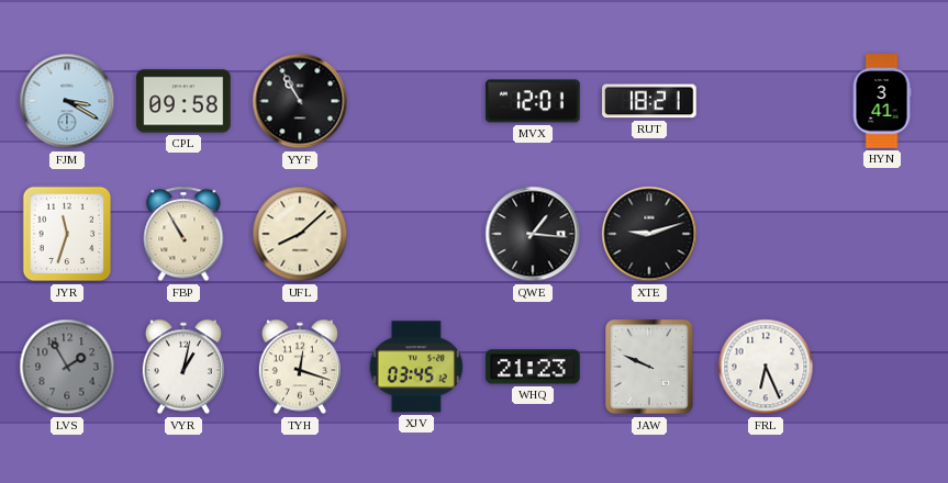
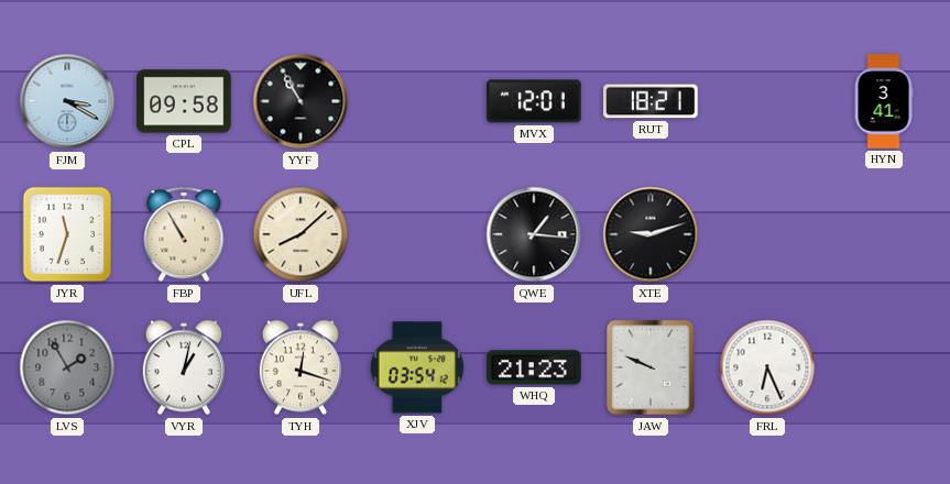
XJV: 03:45 -> 03:54 (417, 367)
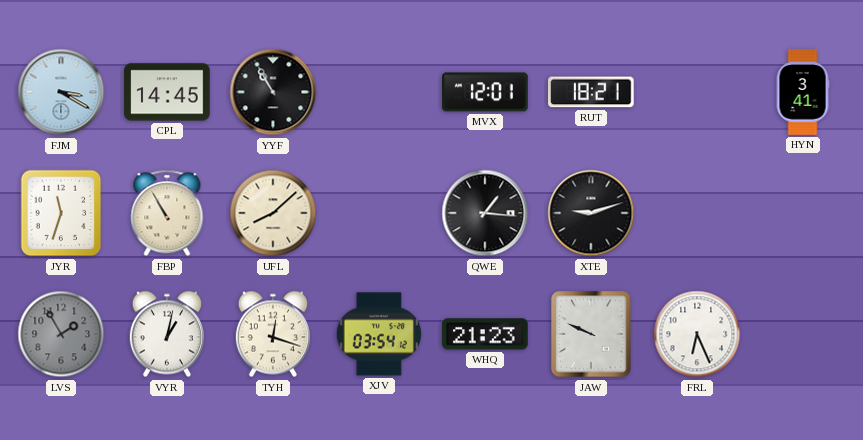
CPL: 09:58 -> 14:45 (167, 92)
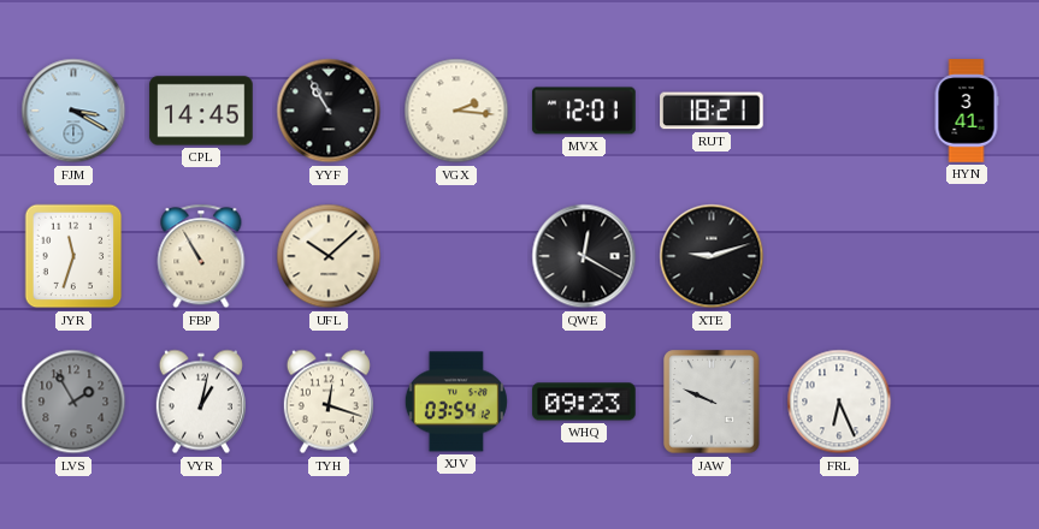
VGX: none -> 2:16 (456, 111)
UFL: 8:08 -> 10:08 (329, 256)
QWE: 1:16 -> 12:20 (584, 256)
WHQ: 21:23 -> 09:23 (584, 402)
